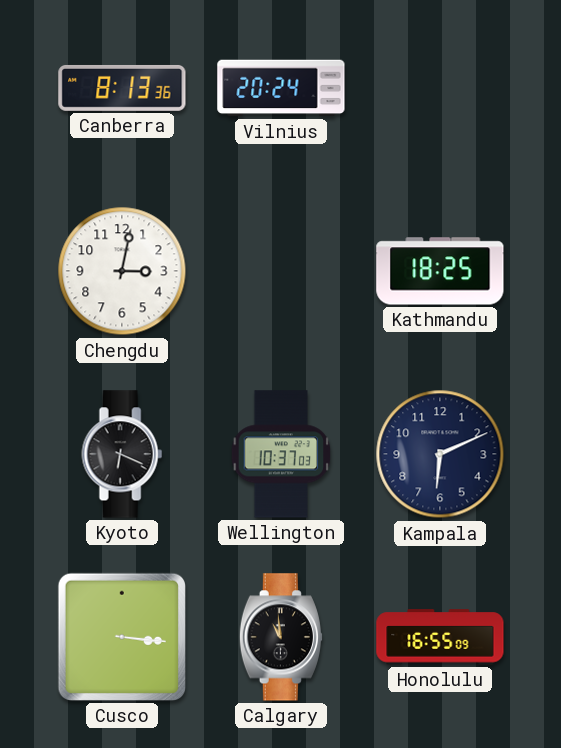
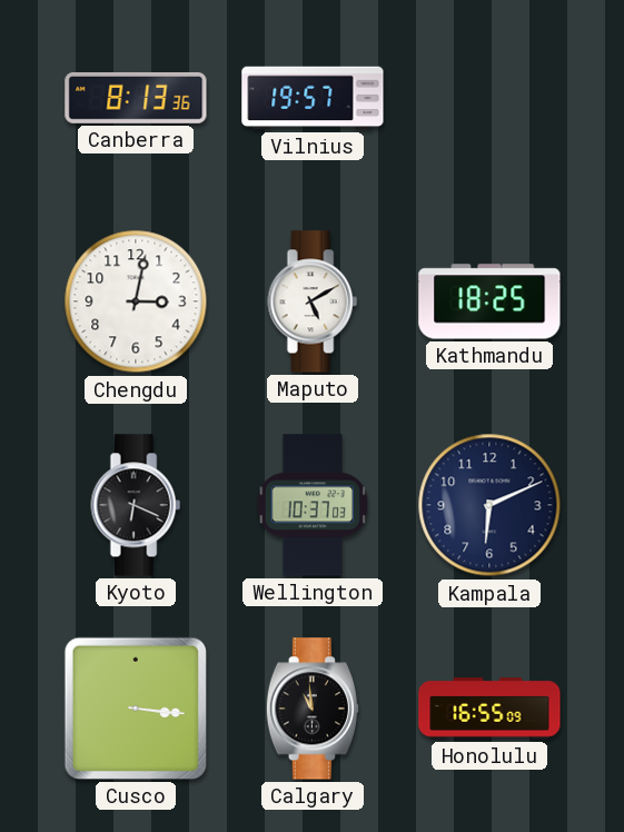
Vilnius: 20:24 -> 19:57 (313, 98)
Maputo: none -> 5:10 (313, 301)
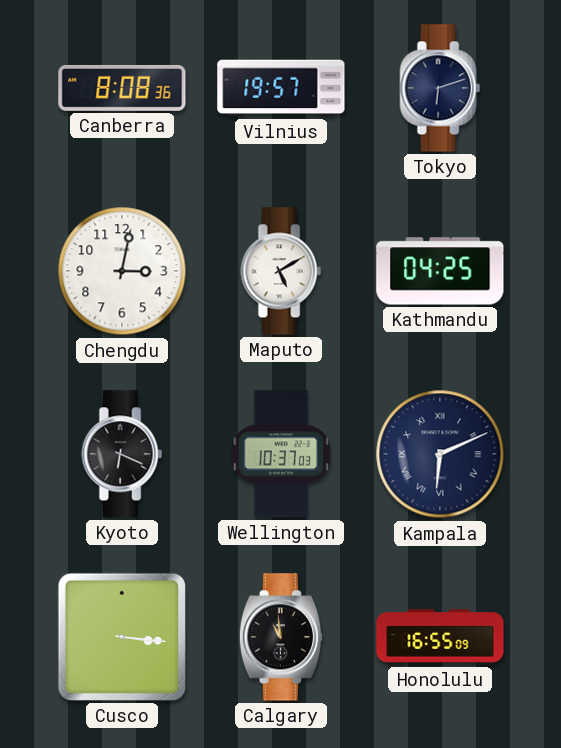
Canberra: 8:13 -> 8:08 (122, 88)
Tokyo: none -> 6:12 (440, 88)
Kathmandu: 18:25 -> 04:25 (440, 271)
Kampala numerals: Arabic -> Roman (440, 454)
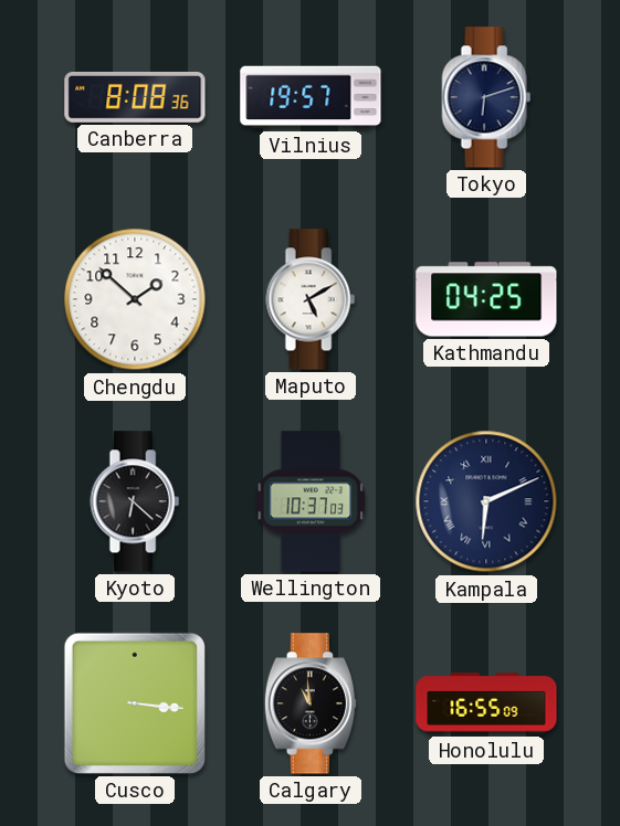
Chengdu: 3:02 -> 1:52 (135, 299)
Kyoto: 6:19 -> 6:22 (135, 501)
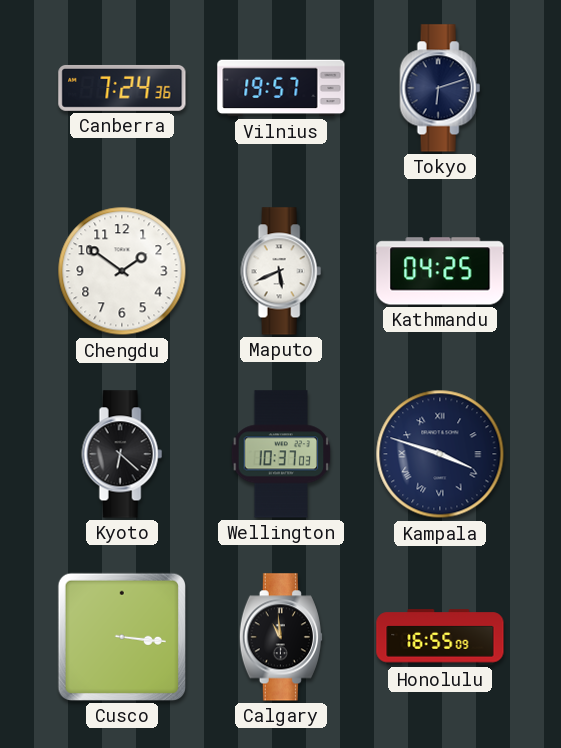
Canberra: 8:08 -> 7:24 (122, 88)
Chengdu: 1:52 -> 1:51 (122, 271)
Maputo: 5:10 -> 5:41 (281, 271)
Kampala: 6:11 -> 3:48 (440, 454)
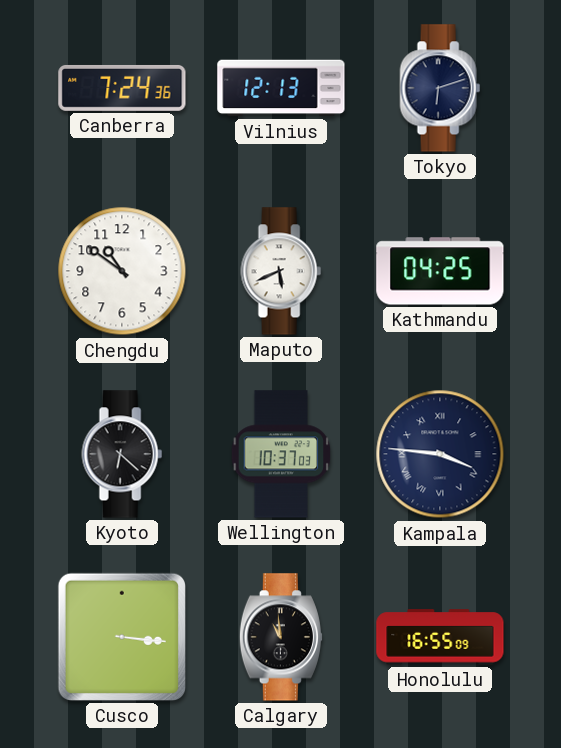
Vilnius: 19:57 -> 12:13 (281, 88)
Chengdu: 1:51 -> 10:51 (122, 271)
Kampala: 3:48 -> 3:46 (440, 454)
